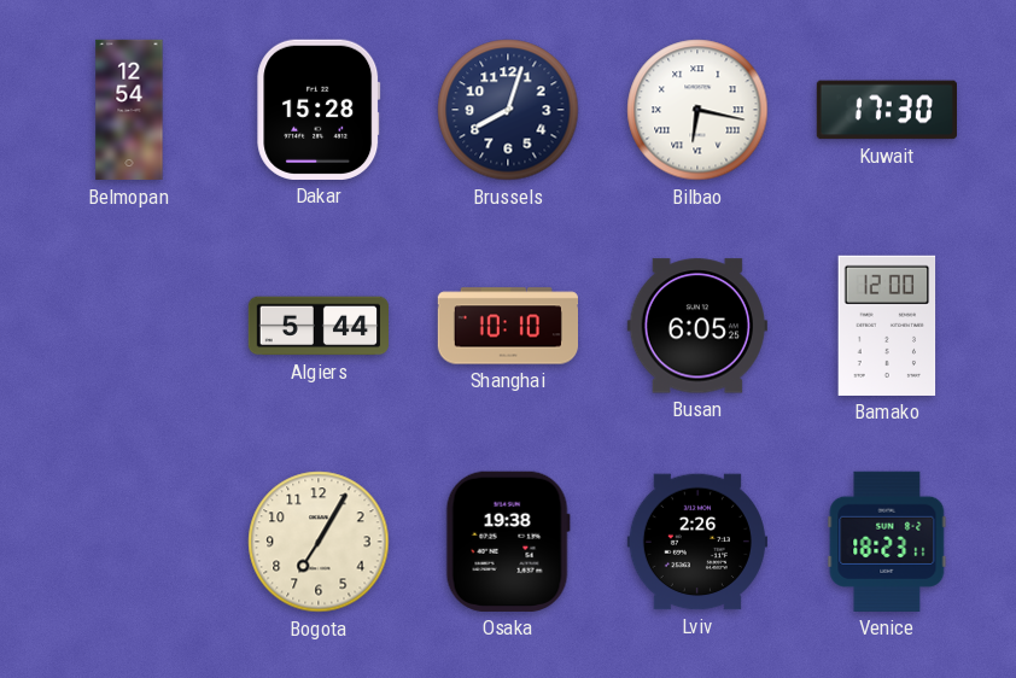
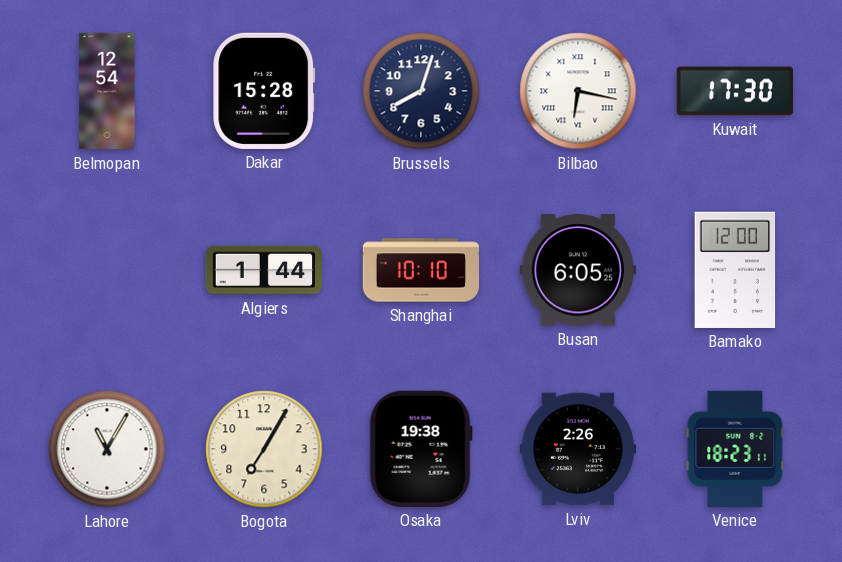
Algiers: 5:44 -> 1:44 (263, 270)
Lahore: none -> 11:05 (107, 449)
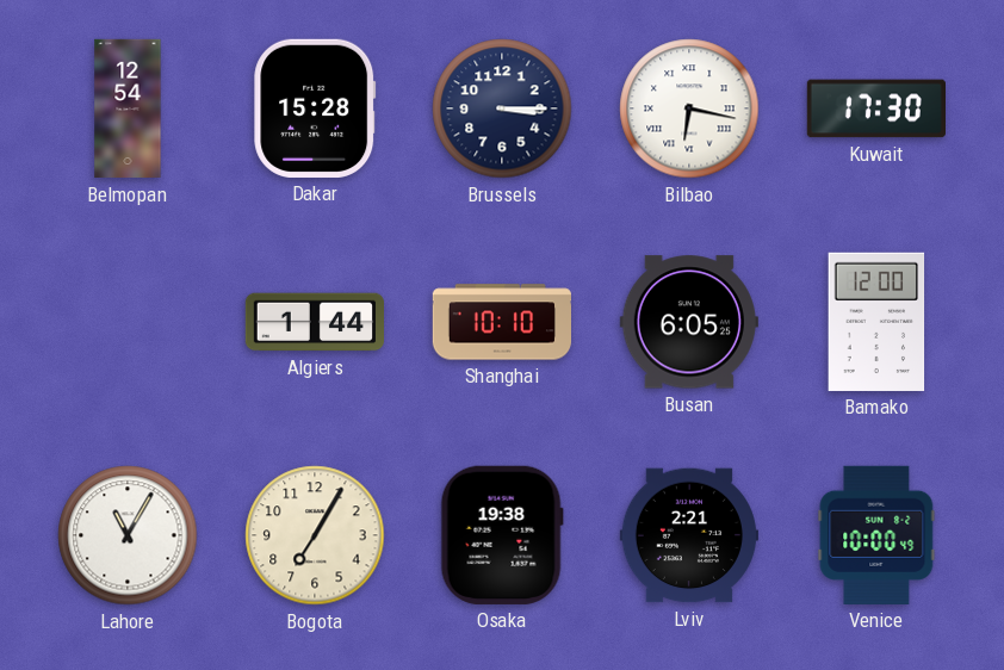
Brussels: 8:03 -> 3:15 (502, 108)
Lviv: 2:26 -> 2:21 (688, 535)
Venice: 18:23 -> 10:00 (876, 535)
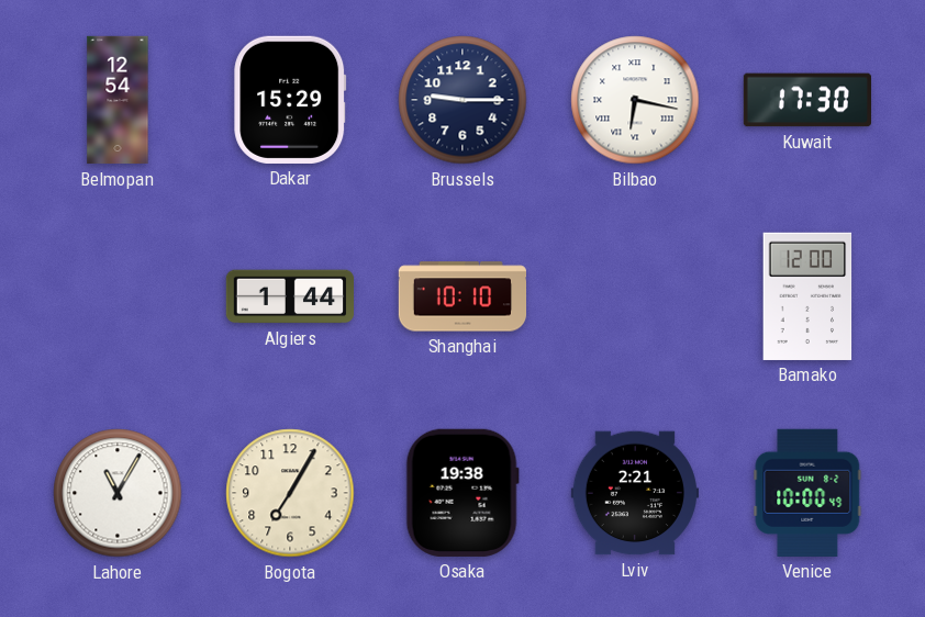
Dakar: 15:28 -> 15:29 (290, 100)
Brussels: 3:15 -> 9:15 (462, 100)
Busan: 6:05 -> none (689, 322)
